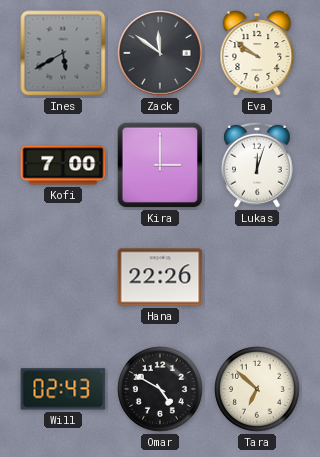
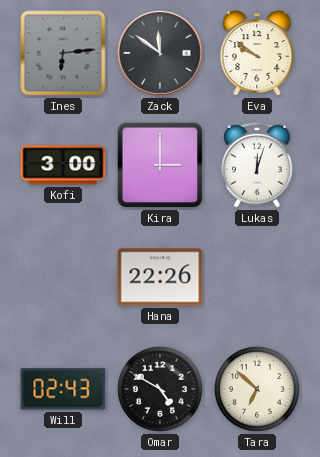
Ines: 5:40 -> 6:14 (63, 53)
Kofi: 7:00 -> 3:00 (63, 165)
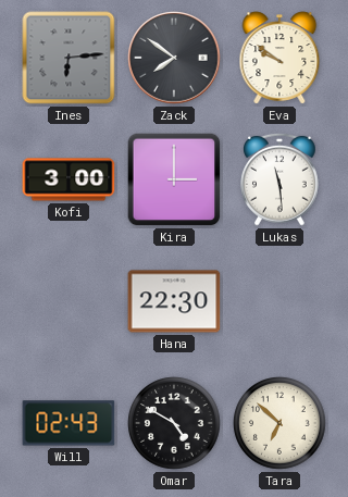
Zack: 11:51 -> 7:51 (174, 58)
Lukas: 12:03 -> 11:29 (281, 179)
Hana: 22:26 -> 22:30 (174, 301)
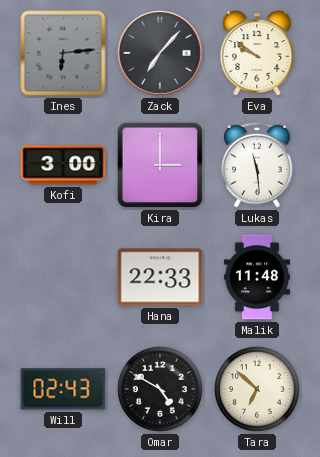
Zack: 7:51 -> 7:07 (160, 53)
Hana: 22:30 -> 22:33 (160, 277)
Malik: none -> 11:48 (257, 277)
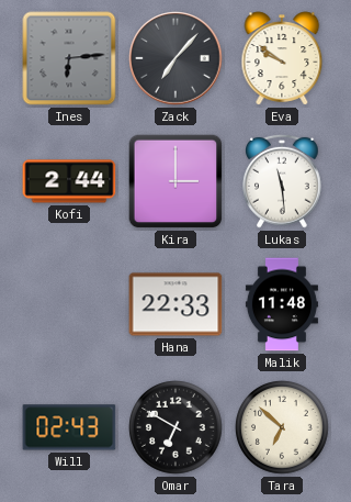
Kofi: 3:00 -> 2:44 (69, 181)
Omar: 4:50 -> 6:50 (177, 428)
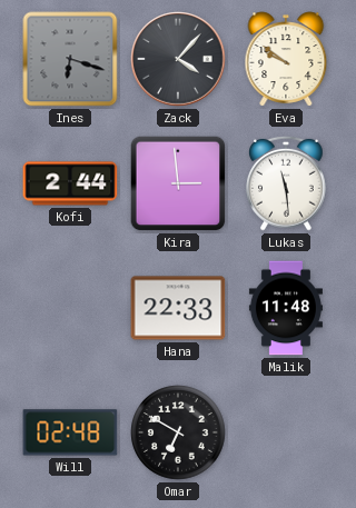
Ines: 6:14 -> 6:18 (70, 59)
Zack: 7:07 -> 4:07 (178, 59)
Kira: 3:00 -> 2:59 (178, 183)
Will: 02:43 -> 02:48 (70, 432)
Tara: 6:52 -> none (283, 428)
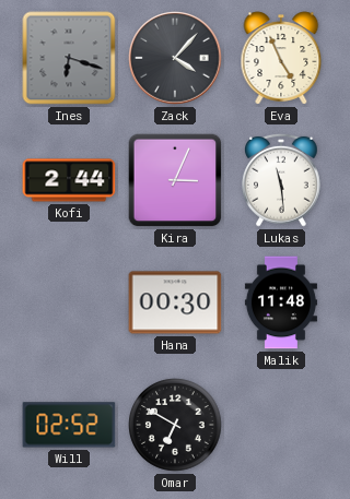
Eva: 9:51 -> 4:56 (281, 58)
Kira: 2:59 -> 3:04 (175, 180)
Hana: 22:33 -> 00:30 (175, 302)
Will: 02:48 -> 02:52 (69, 425)
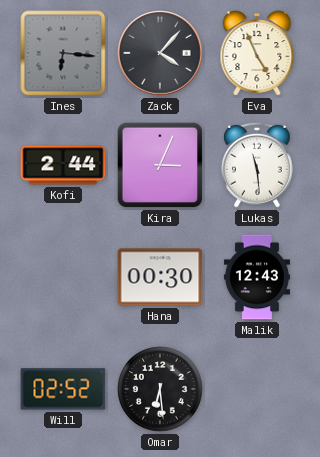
Ines: 6:18 -> 6:16 (63, 53)
Malik: 11:48 -> 12:43 (257, 277)
Omar: 6:50 -> 6:29 (161, 390)
